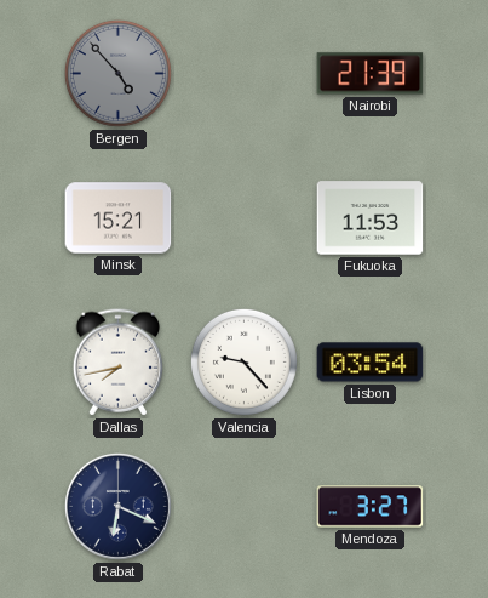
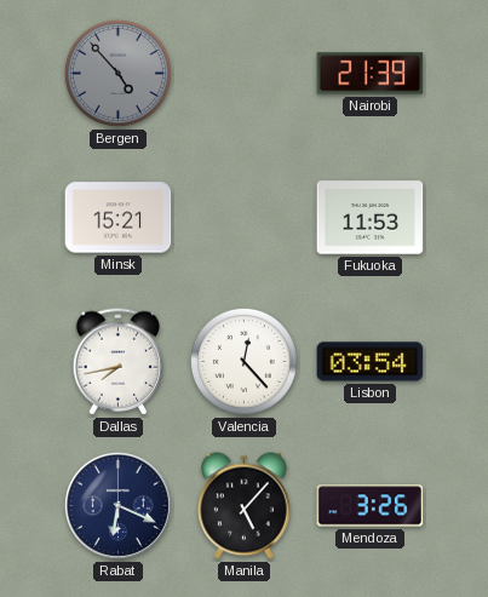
Valencia: 9:23 -> 12:23 (243, 361)
Manila: none -> 5:07 (245, 506)
Mendoza: 3:27 -> 3:26 (371, 506)
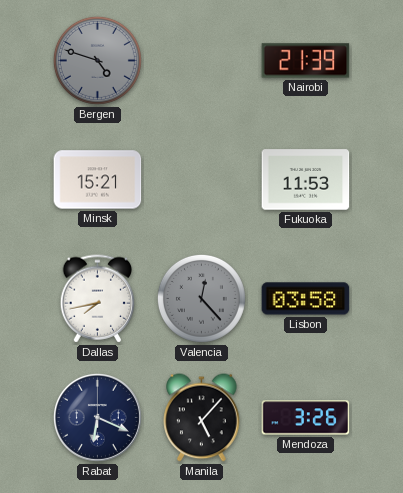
Bergen: 4:53 -> 4:48 (97, 60)
Valencia dial: white -> grey (201, 298)
Lisbon: 03:54 -> 03:58 (306, 299)
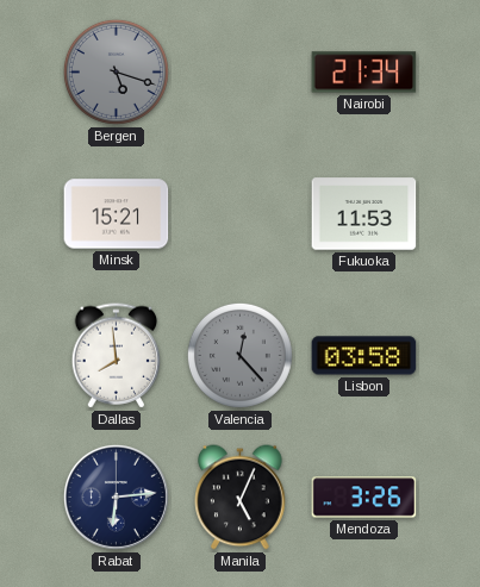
Bergen: 4:48 -> 5:18 (116, 71)
Nairobi: 21:39 -> 21:34 (364, 73)
Dallas: 7:43 -> 7:59 (117, 356)
Rabat: 6:19 -> 6:14 (116, 497)
Manila: 5:07 -> 5:04 (241, 498)
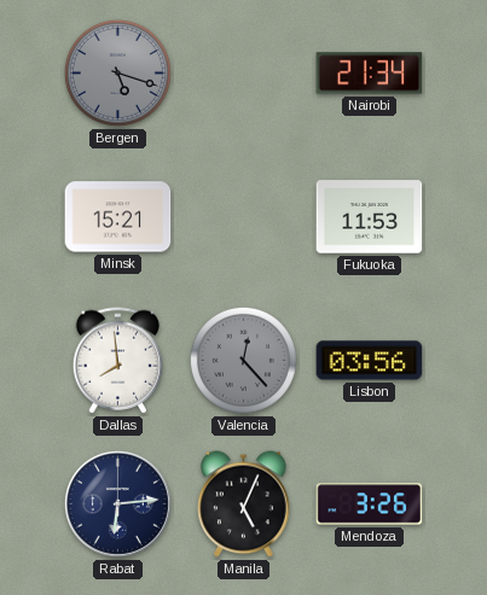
Lisbon: 03:58 -> 03:56 (370, 361)
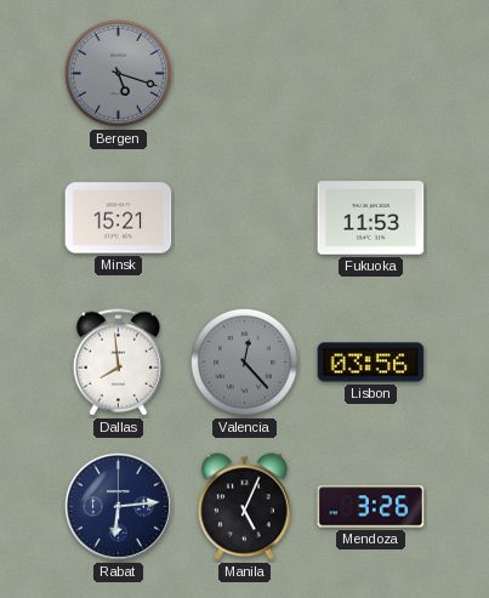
Nairobi: 21:34 -> none (370, 74)
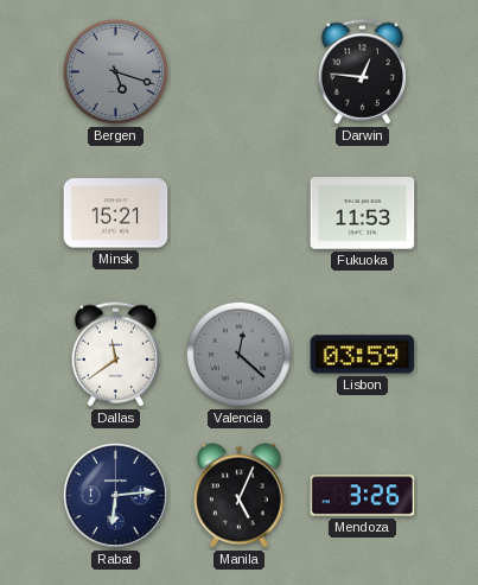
Darwin: none -> 12:46 (363, 72)
Dallas: 7:59 -> 11:39 (116, 355)
Valencia: 12:23 -> 12:22 (238, 354)
Lisbon: 03:56 -> 03:59 (363, 355)
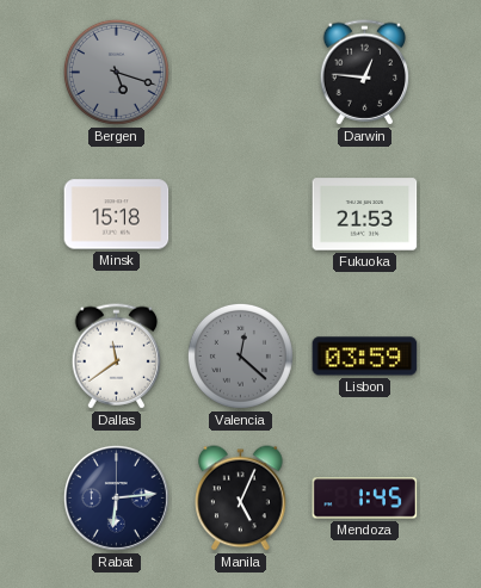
Minsk: 15:21 -> 15:18 (117, 215)
Fukuoka: 11:53 -> 21:53 (365, 215)
Mendoza: 3:26 -> 1:45 (365, 499)
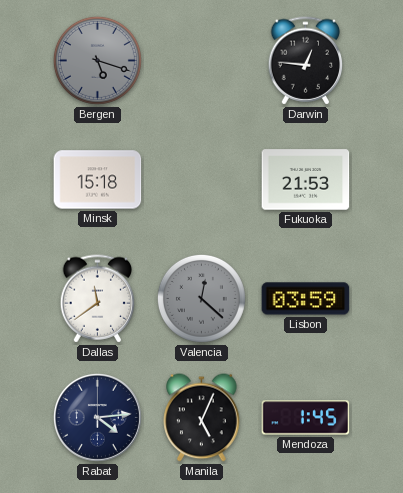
Rabat: 6:14 -> 4:14 (97, 417)
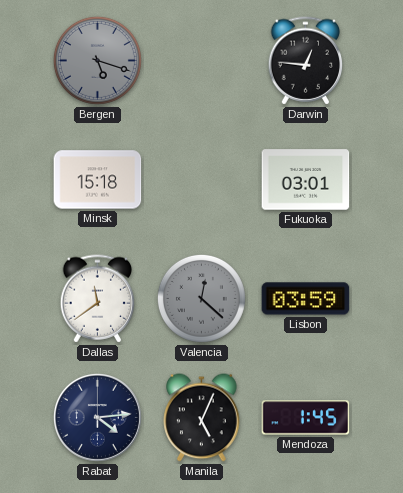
Fukuoka: 21:53 -> 03:01 (306, 180)
